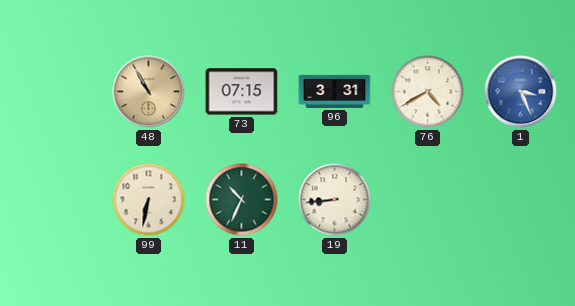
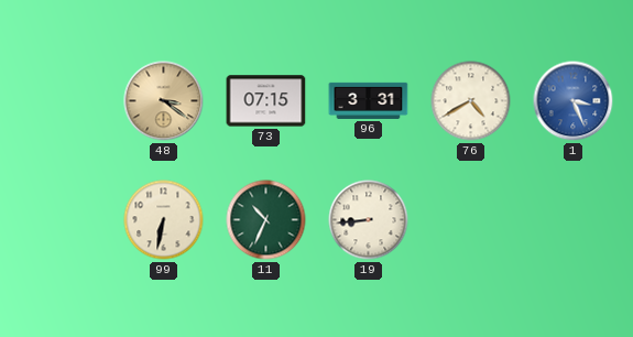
48: 10:55 -> 3:21 (164, 101)
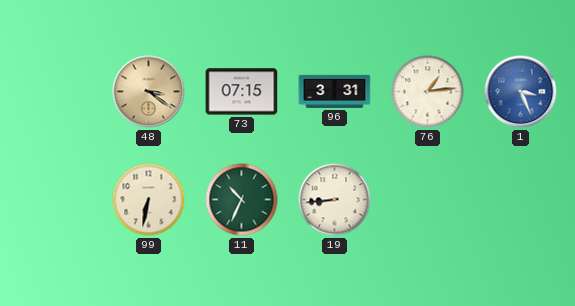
76: 4:40 -> 1:14 (428, 92)
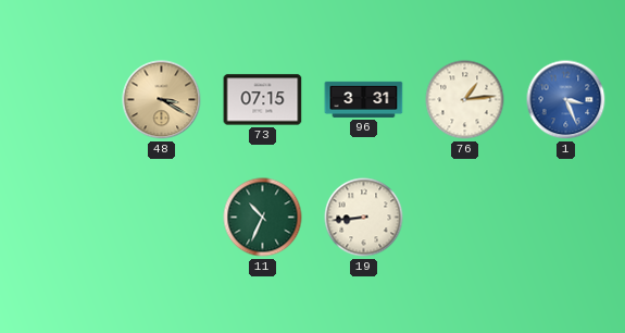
48: 3:21 -> 3:20 (162, 100)
99: 6:32 -> none (149, 200)
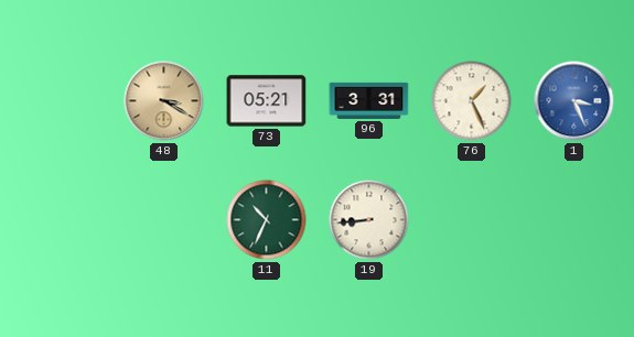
73: 07:15 -> 05:21 (267, 101)
76: 1:14 -> 1:26 (472, 101)
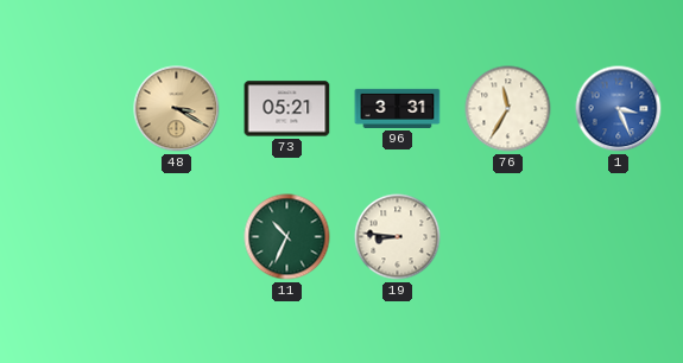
76: 1:26 -> 11:35 (508, 109)
19: 8:44 -> 8:46 (398, 237)
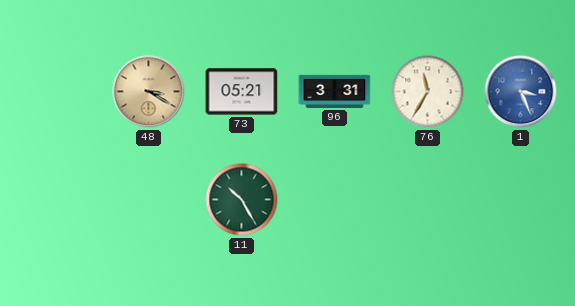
11: 10:34 -> 10:25 (242, 200)
19: 8:46 -> none (398, 237)
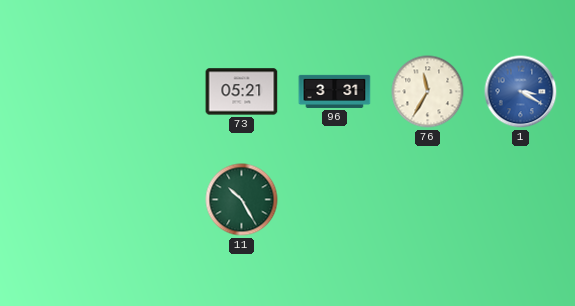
48: 3:20 -> none (149, 92)
1: 3:26 -> 3:20 (521, 92)
